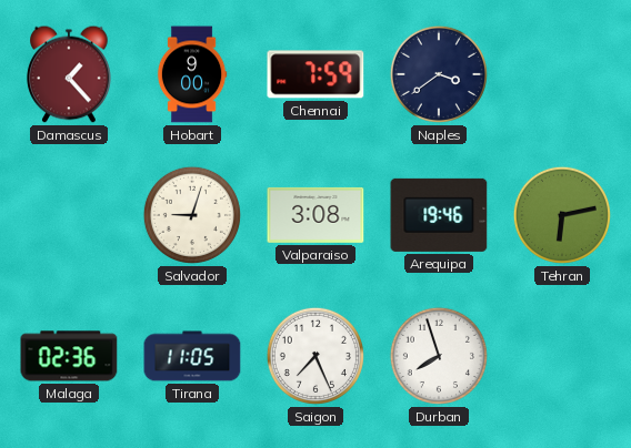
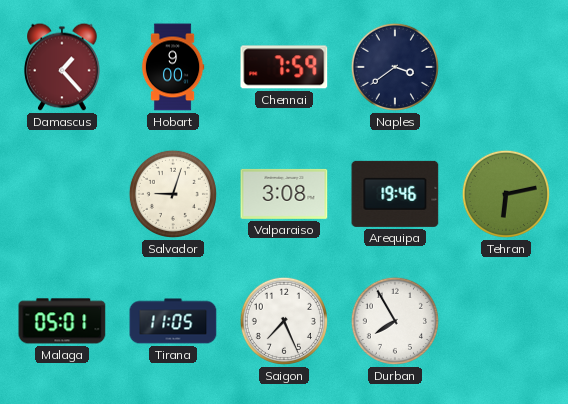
Malaga: 02:36 -> 05:01 (62, 321)
Durban: 7:57 -> 7:55 (395, 321)
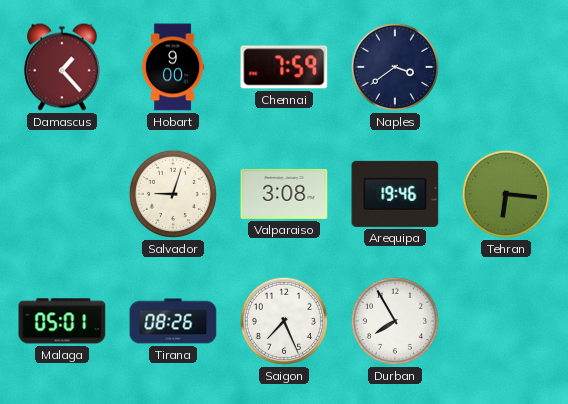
Tehran: 6:13 -> 6:16 (506, 194)
Tirana: 11:05 -> 08:26 (173, 321)
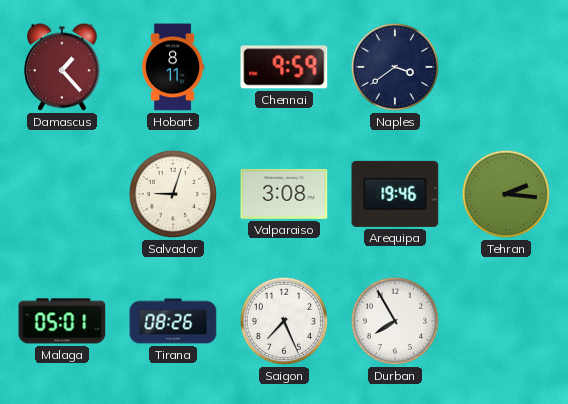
Hobart: 9:00 -> 8:11 (173, 67)
Chennai: 7:59 -> 9:59 (284, 67)
Tehran: 6:16 -> 2:16 (506, 194)
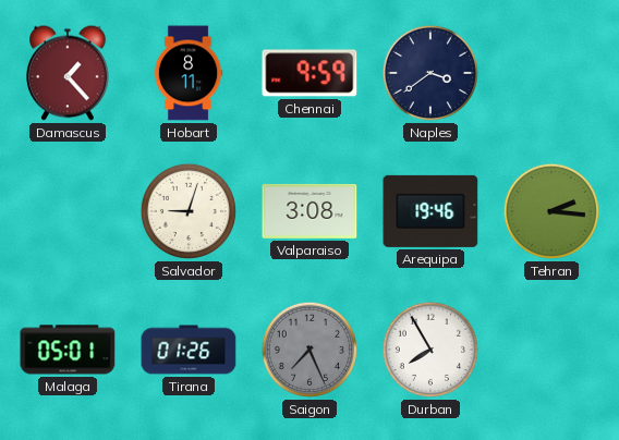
Tirana: 08:26 -> 01:26 (189, 350)
Saigon dial: white -> grey (309, 350)
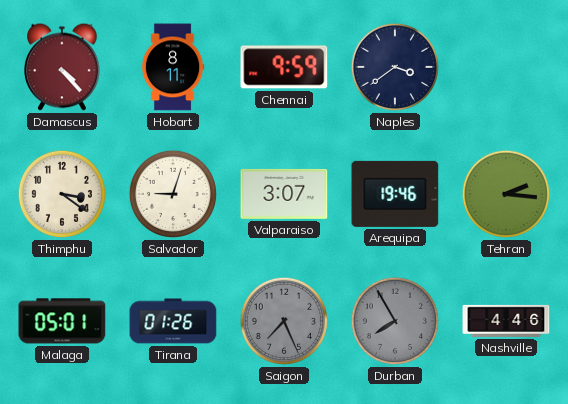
Damascus: 1:23 -> 4:23 (62, 67)
Thimphu: none -> 3:21 (62, 194)
Valparaiso: 3:08 -> 3:07 (284, 194)
Durban dial: white -> grey (395, 321)
Nashville: none -> 4:46 (506, 321)
